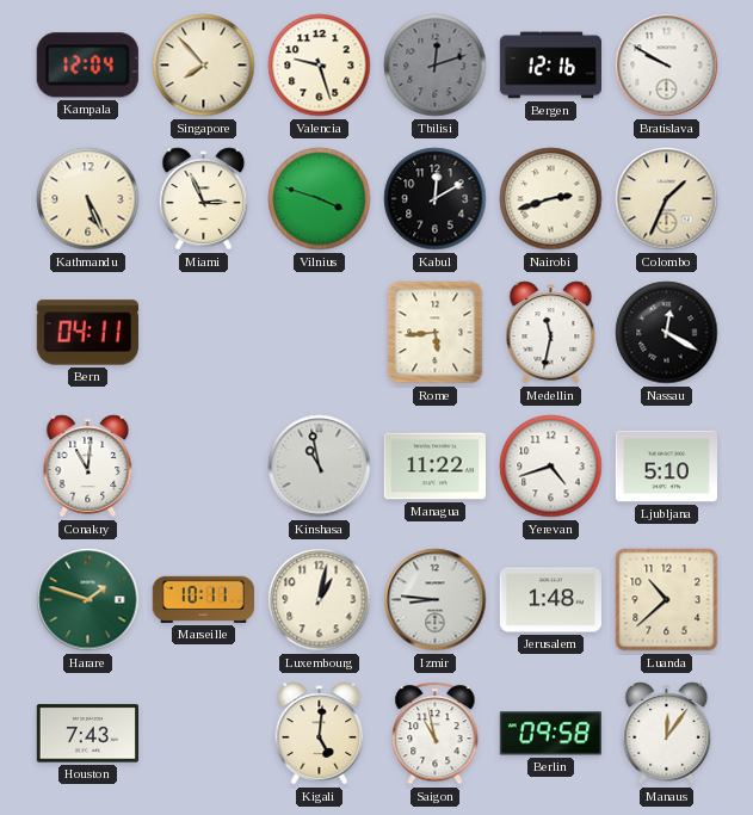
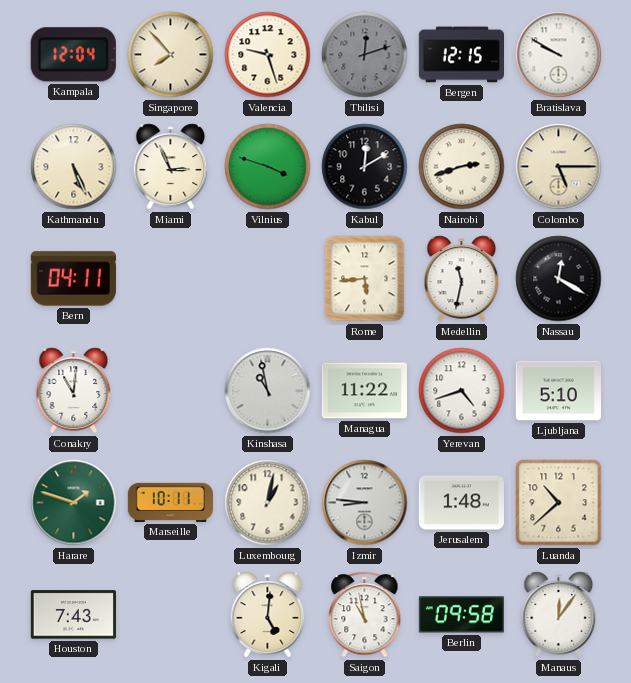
Bergen: 12:16 -> 12:15 (461, 55)
Colombo: 1:34 -> 5:15 (559, 167)
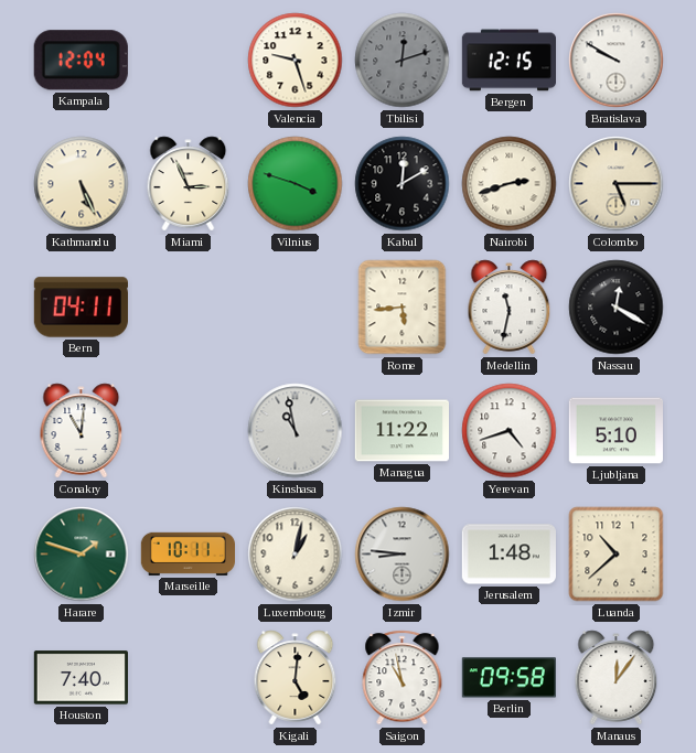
Singapore: 7:53 -> none (171, 55)
Houston: 7:43 -> 7:40 (81, 678)
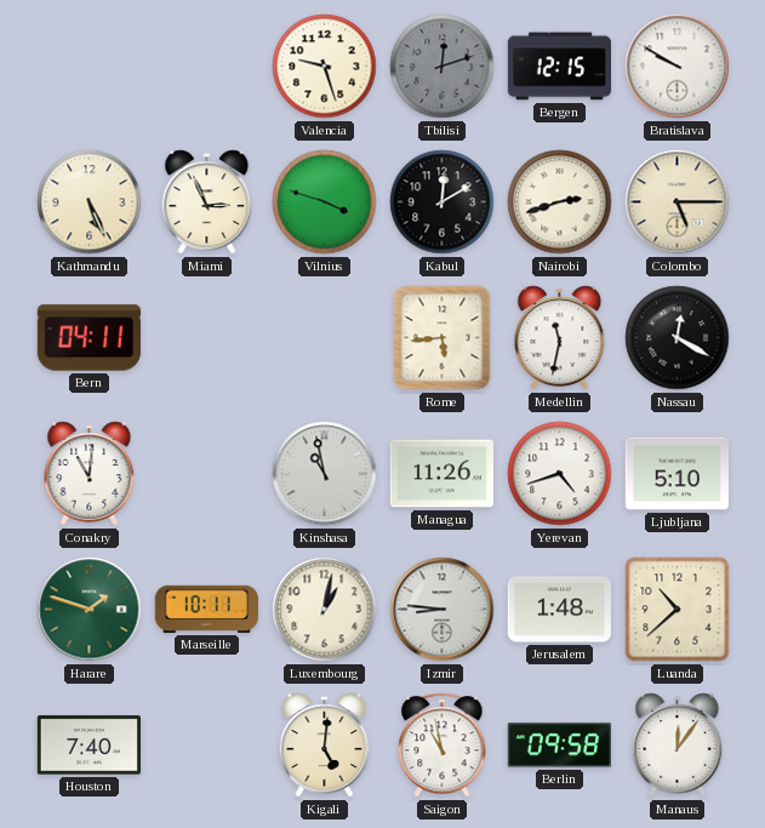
Kampala: 12:04 -> none (81, 61)
Managua: 11:22 -> 11:26 (441, 474)
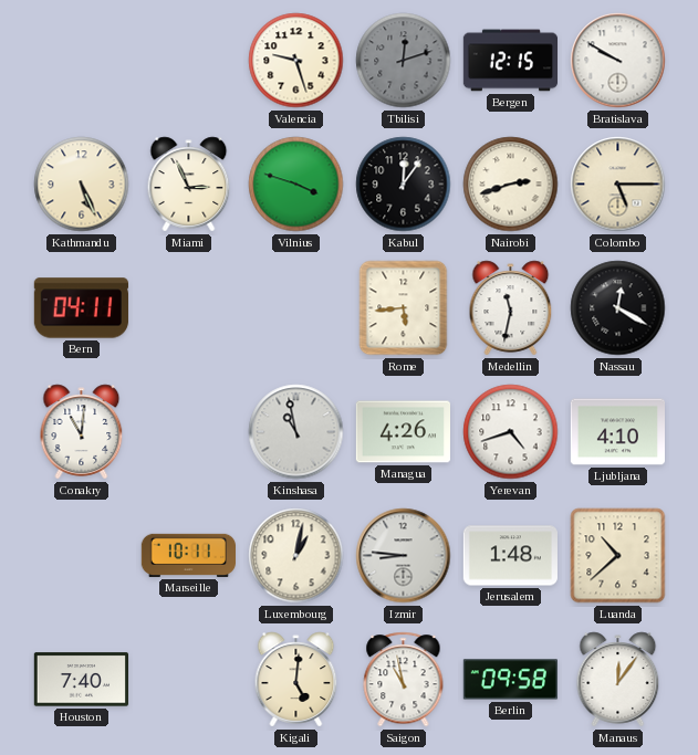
Kabul: 12:10 -> 12:06 (404, 185)
Managua: 11:26 -> 4:26 (403, 432)
Ljubljana: 5:10 -> 4:10 (617, 432)
Harare: 1:48 -> none (90, 610)
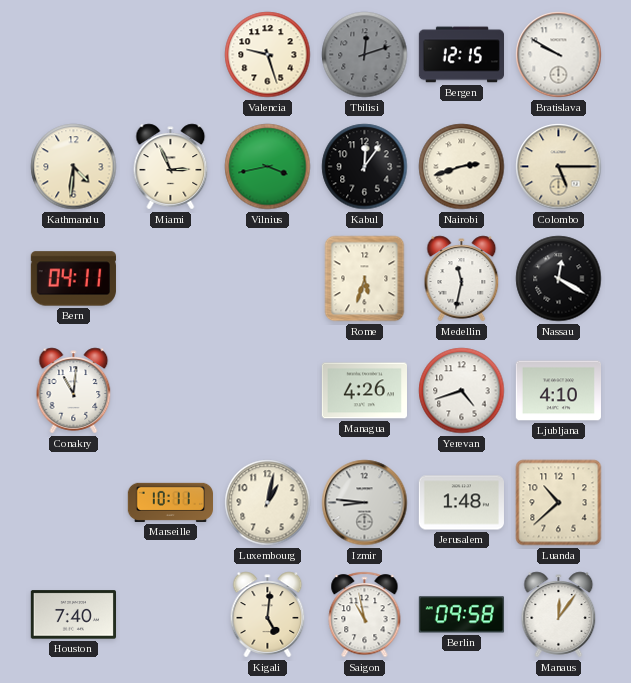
Kathmandu: 5:26 -> 4:31 (74, 167)
Vilnius: 3:48 -> 3:43 (268, 167)
Rome: 5:44 -> 5:33 (365, 279)
Kinshasa: 10:58 -> none (296, 432)
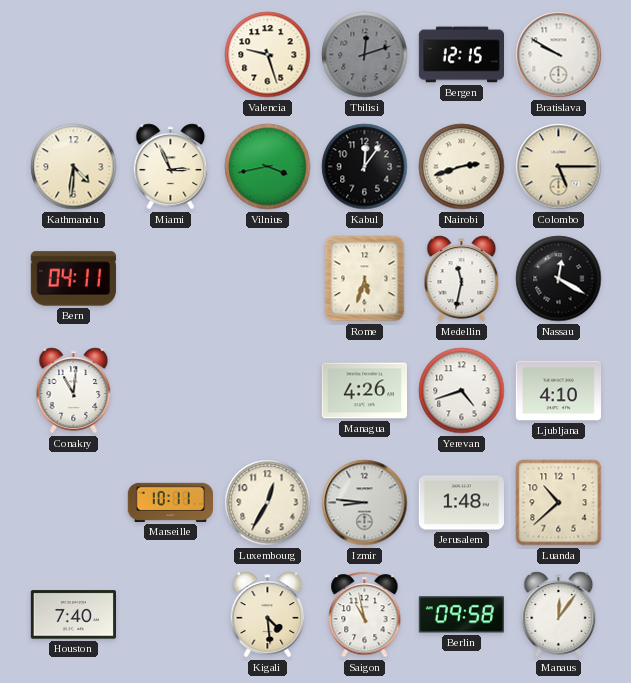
Luxembourg: 1:02 -> 12:35 (268, 503)
Kigali: 5:01 -> 4:29 (268, 615)
